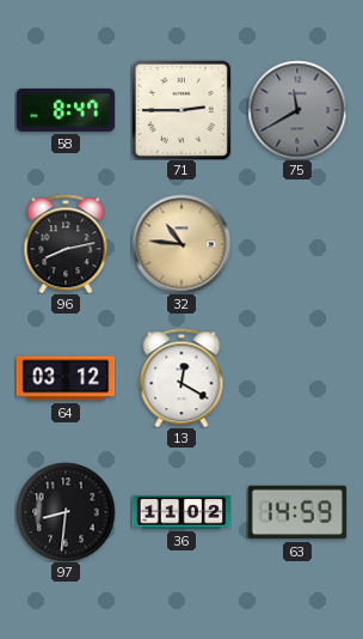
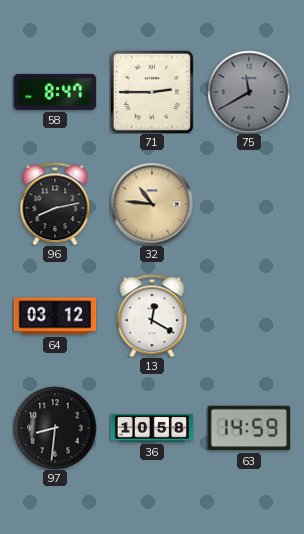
36: 11:02 -> 10:58 (152, 428)
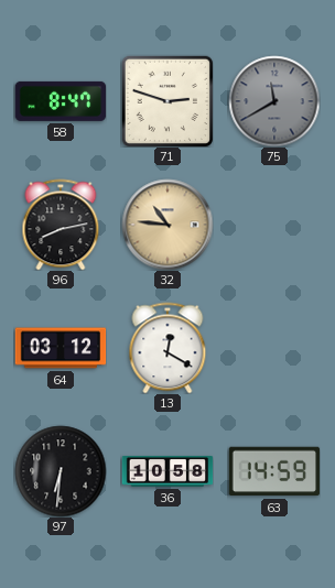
71: 2:45 -> 2:48 (167, 101)
97: 8:31 -> 6:31 (61, 471)
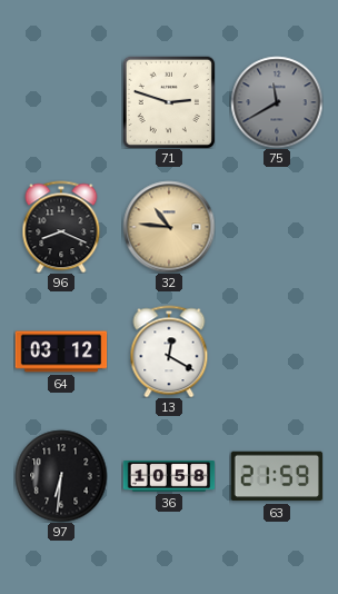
58: 8:47 -> none (61, 101)
96: 8:13 -> 8:19 (61, 227)
63: 14:59 -> 21:59 (277, 476)
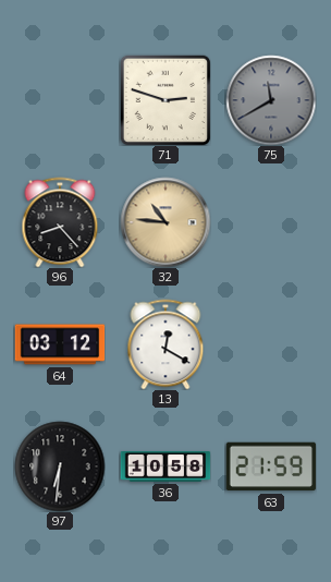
96: 8:19 -> 8:23 (60, 222)
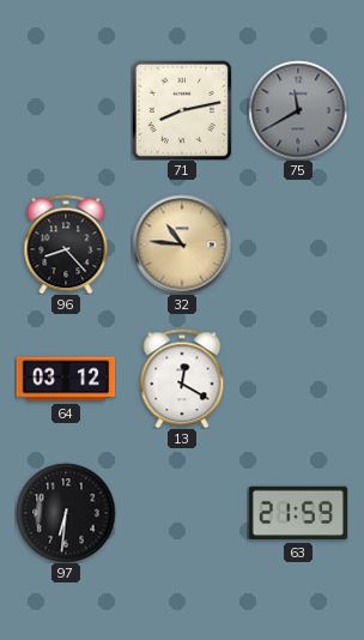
71: 2:48 -> 8:13 (182, 110)
36: 10:58 -> none (165, 466)
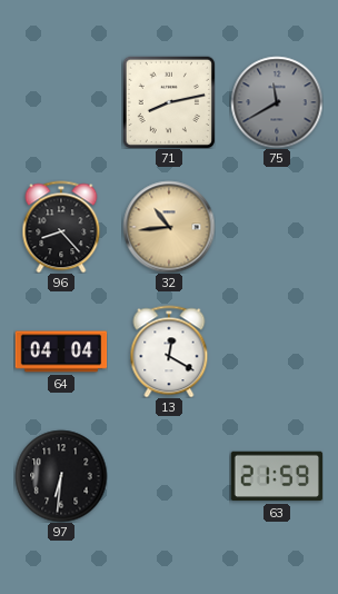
32: 10:46 -> 10:44 (169, 227)
64: 03:12 -> 04:04 (61, 352)
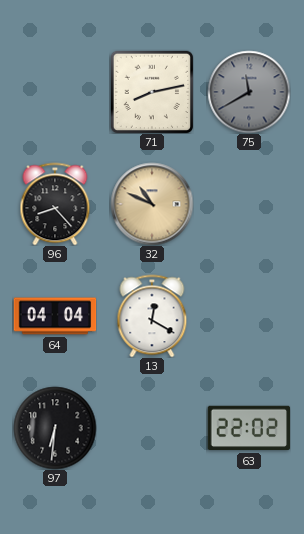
32: 10:44 -> 10:49 (152, 204)
63: 21:59 -> 22:02 (249, 428)
